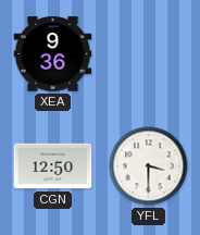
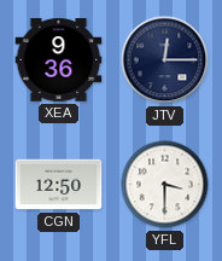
JTV: none -> 12:15 (165, 60)
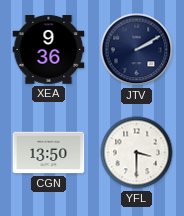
JTV: 12:15 -> 2:10 (137, 50)
CGN: 12:50 -> 13:50 (49, 153)
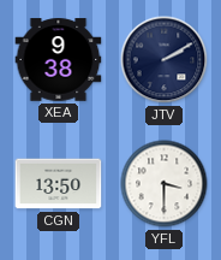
XEA: 9:36 -> 9:38 (59, 60)
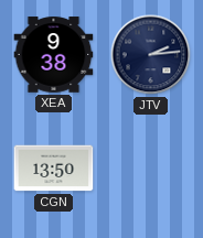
JTV: 2:10 -> 2:14 (151, 55)
YFL: 3:30 -> none (165, 184)
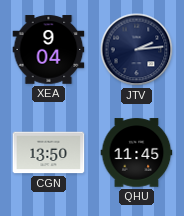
XEA: 9:38 -> 9:04 (49, 50)
QHU: none -> 11:45 (137, 153)
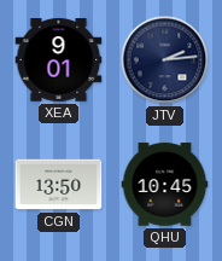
XEA: 9:04 -> 9:01 (59, 60)
QHU: 11:45 -> 10:45 (165, 185)
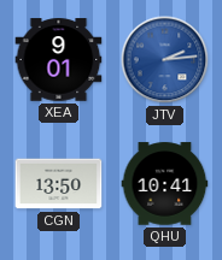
JTV dial: navy -> blue (165, 60)
QHU: 10:45 -> 10:41 (165, 184)
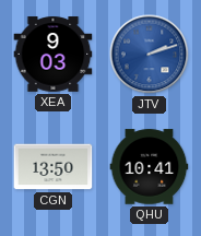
XEA: 9:01 -> 9:03 (54, 55)
JTV: 2:14 -> 2:12 (150, 55)
